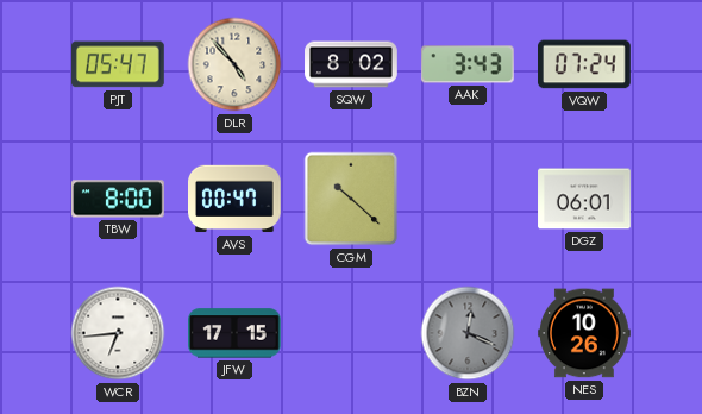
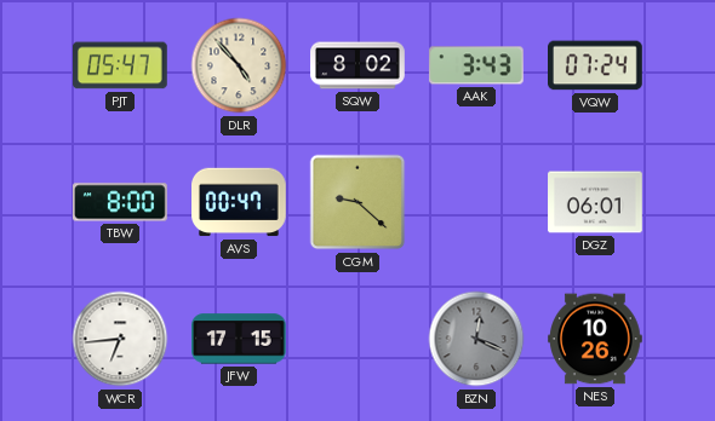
CGM: 10:22 -> 9:22 (358, 202)
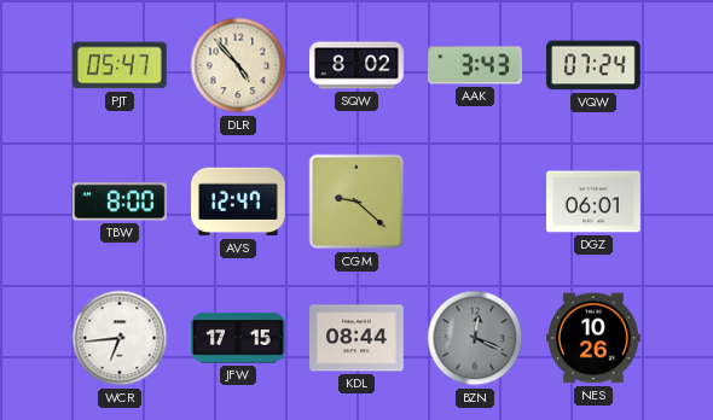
AVS: 00:47 -> 12:47 (239, 202)
KDL: none -> 08:44 (356, 338)
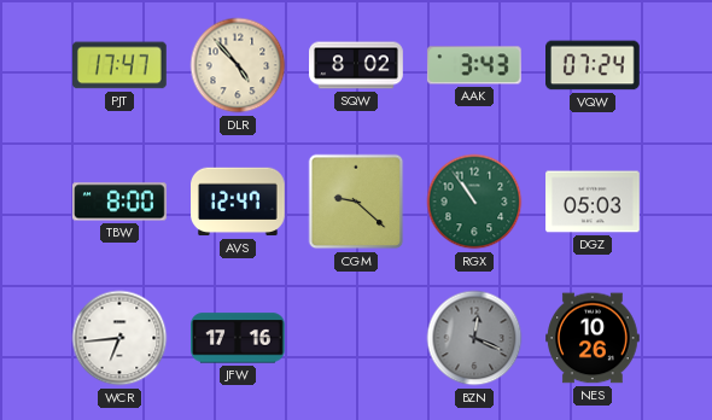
PJT: 05:47 -> 17:47 (121, 65)
RGX: none -> 10:54 (474, 202)
DGZ: 06:01 -> 05:03 (593, 202)
JFW: 17:15 -> 17:16 (239, 338)
KDL: 08:44 -> none (356, 338)
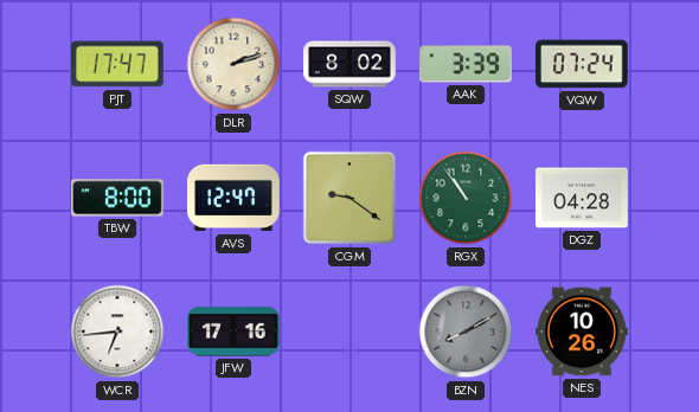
DLR: 4:53 -> 2:12 (233, 64)
AAK: 3:43 -> 3:39 (466, 64)
CGM: 9:22 -> 9:21 (349, 198)
DGZ: 05:03 -> 04:28 (582, 198)
BZN: 12:19 -> 8:10 (466, 331)
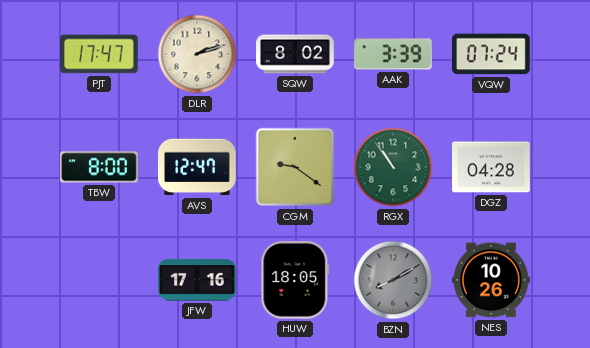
WCR: 6:44 -> none (117, 331)
HUW: none -> 18:05 (295, 281)
